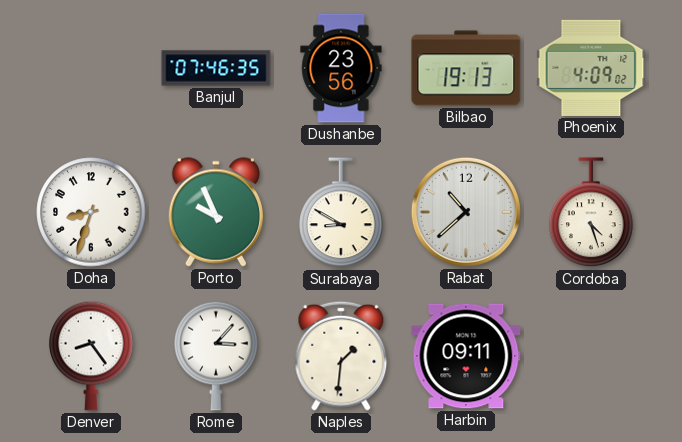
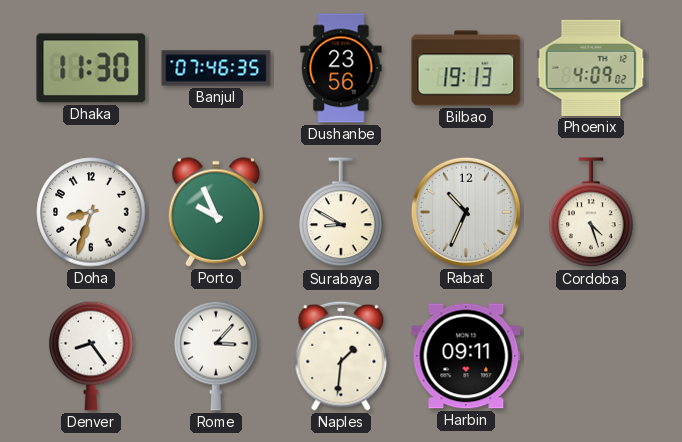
Dhaka: none -> 11:30 (91, 68)
Rabat: 10:38 -> 10:34 (466, 212)
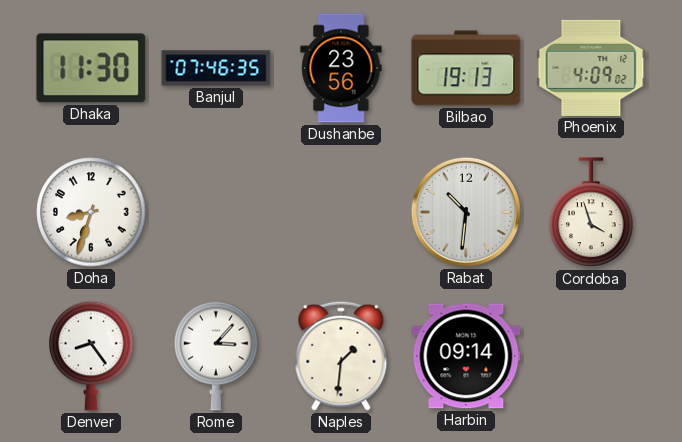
Porto: 9:56 -> none (215, 212)
Surabaya: 8:50 -> none (341, 213)
Rabat: 10:34 -> 10:31 (466, 212)
Cordoba: 4:27 -> 3:57 (591, 213)
Harbin: 09:11 -> 09:14 (466, 356)
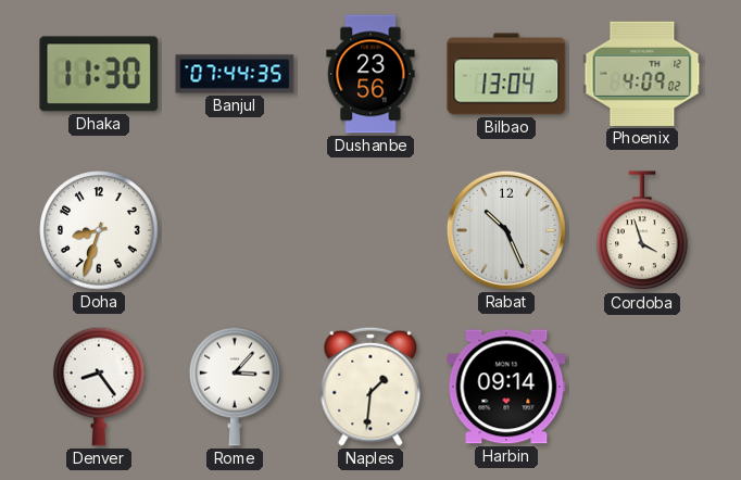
Banjul: 07:46 -> 07:44 (235, 74)
Bilbao: 19:13 -> 13:04 (506, 74)
Rabat: 10:31 -> 10:26 (506, 230)
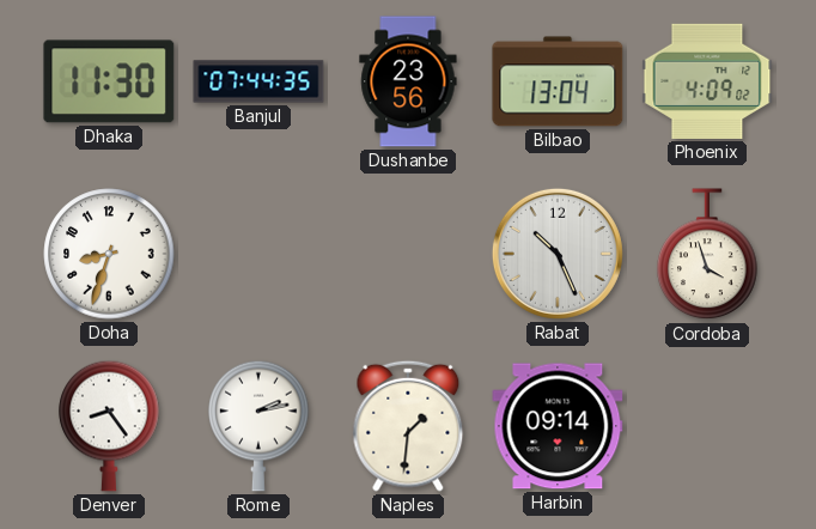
Rome: 3:07 -> 2:13 (258, 426)
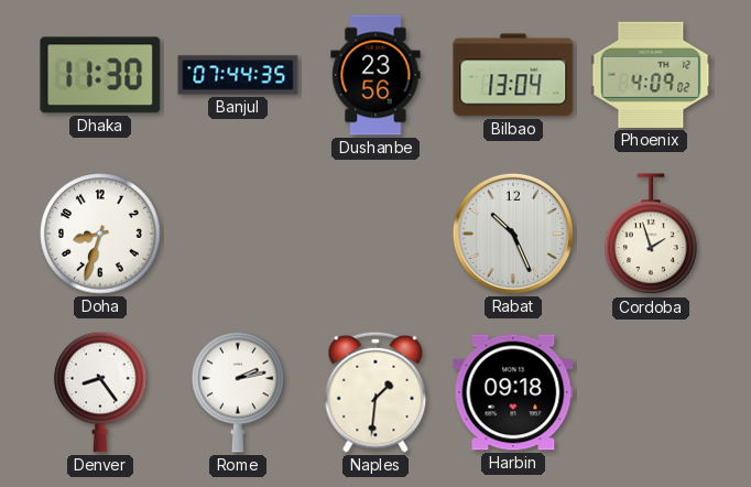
Cordoba: 3:57 -> 1:57 (651, 235)
Harbin: 09:14 -> 09:18 (513, 392)
